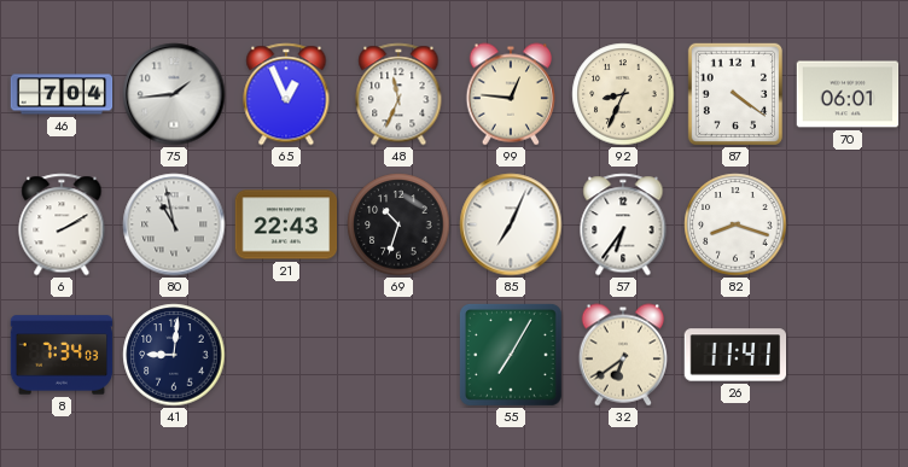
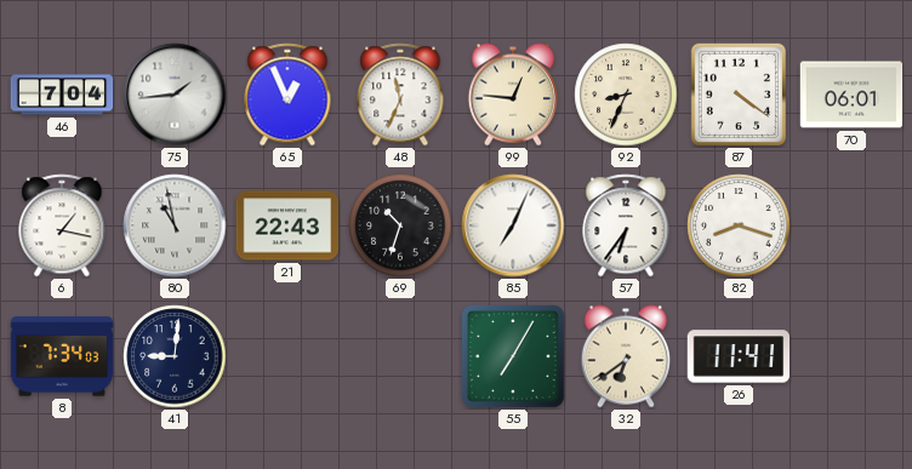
6: 2:10 -> 1:17 (62, 225)
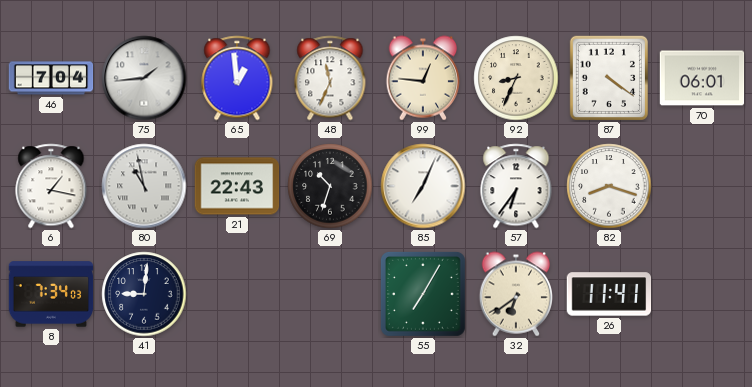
65: 12:56 -> 12:59 (237, 78)
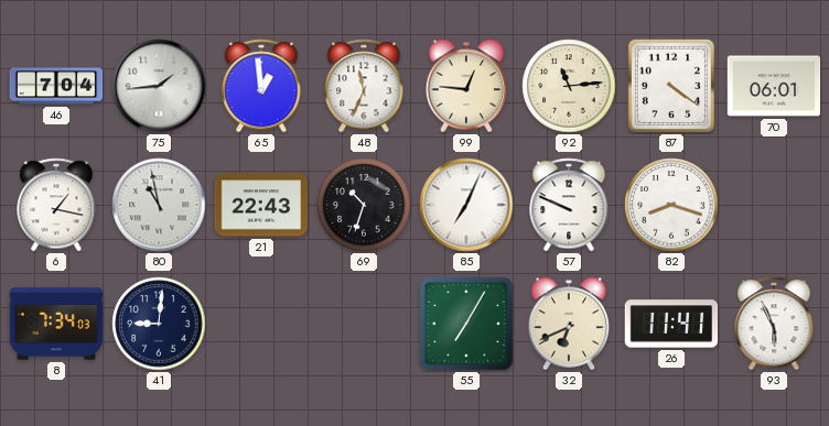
92: 8:34 -> 11:14 (569, 86)
57: 6:36 -> 9:49 (569, 205)
32: 6:39 -> 6:41 (569, 324)
93: none -> 5:56 (774, 324)
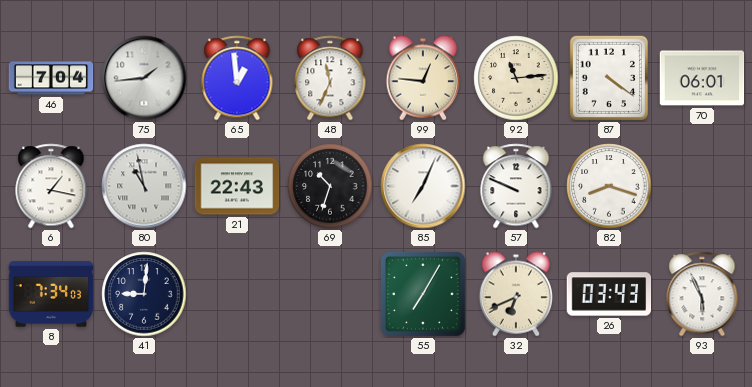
26: 11:41 -> 03:43 (609, 294)
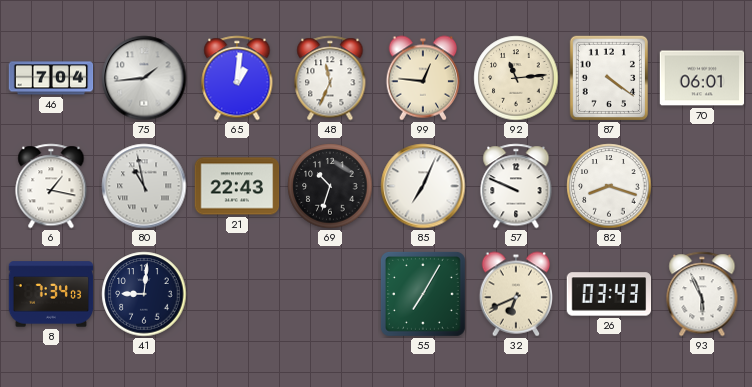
65: 12:59 -> 1:01 (237, 78)
